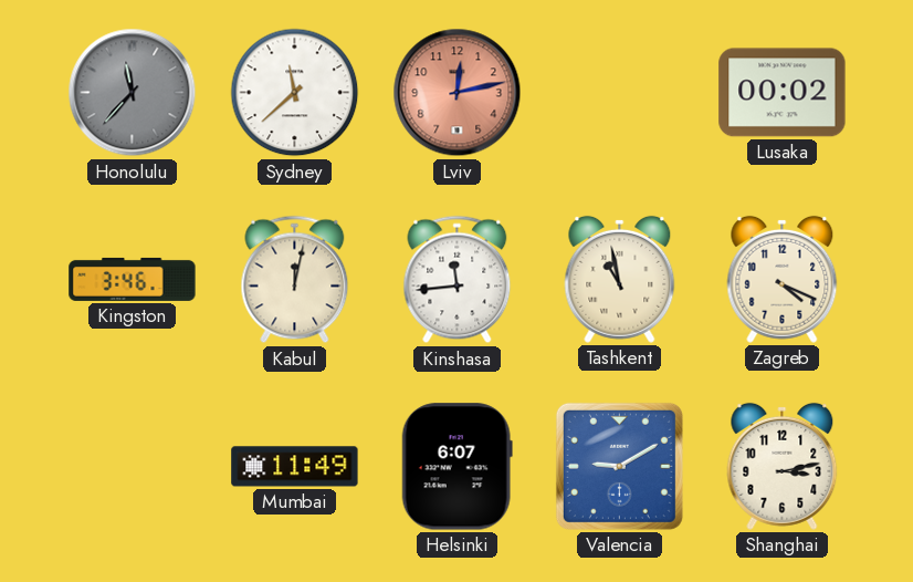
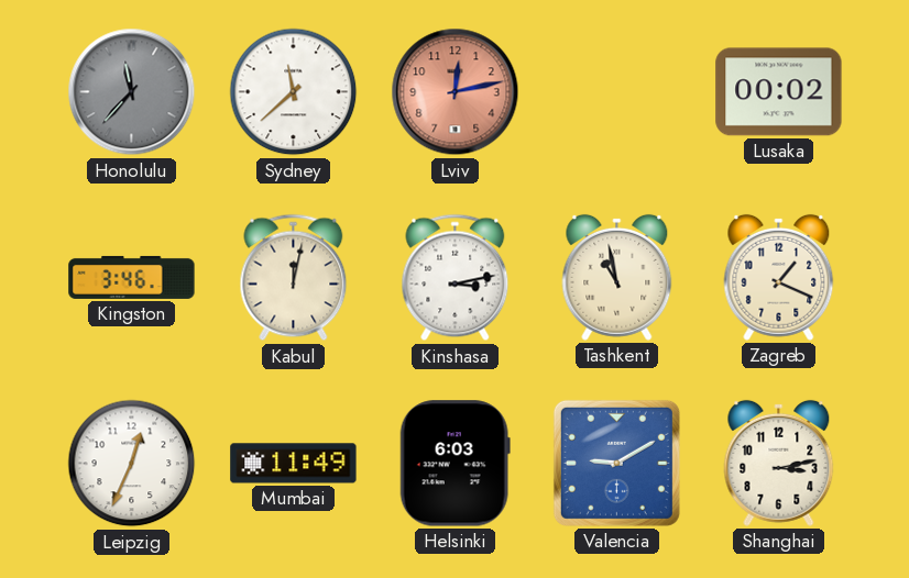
Kinshasa: 11:44 -> 3:13 (456, 278)
Zagreb: 4:19 -> 1:19 (779, 277)
Leipzig: none -> 12:34 (132, 464)
Helsinki: 6:07 -> 6:03 (454, 464)
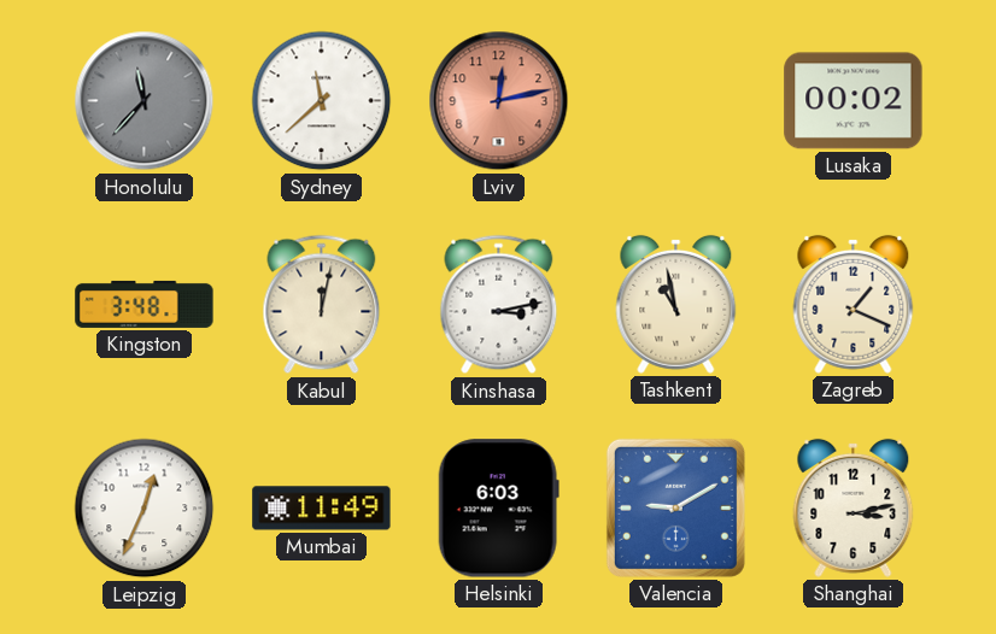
Kingston: 3:46 -> 3:48 (145, 304)
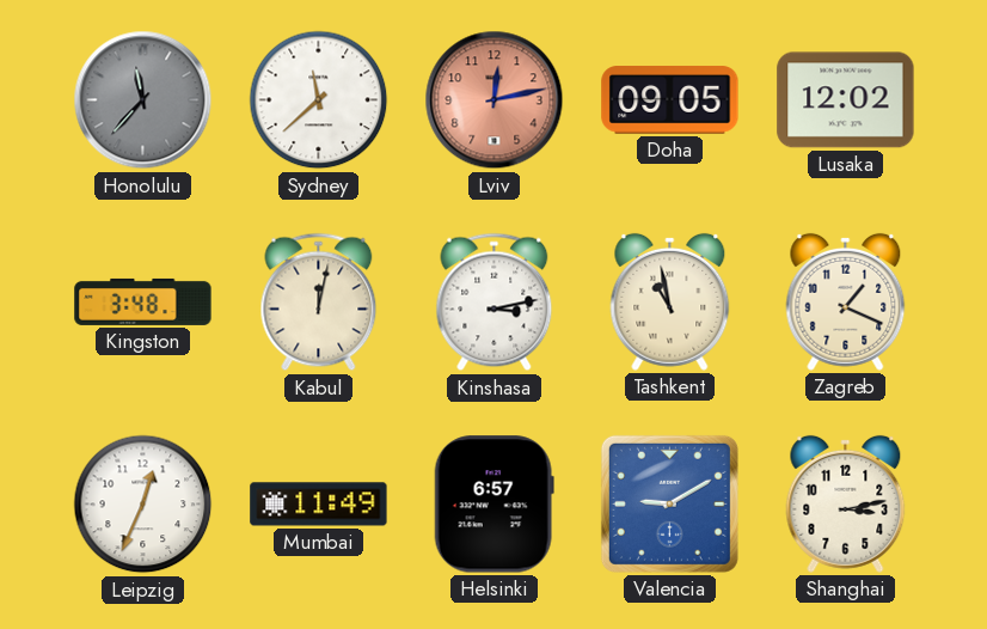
Doha: none -> 09:05 (670, 100)
Lusaka: 00:02 -> 12:02 (846, 100)
Helsinki: 6:03 -> 6:57 (493, 505)
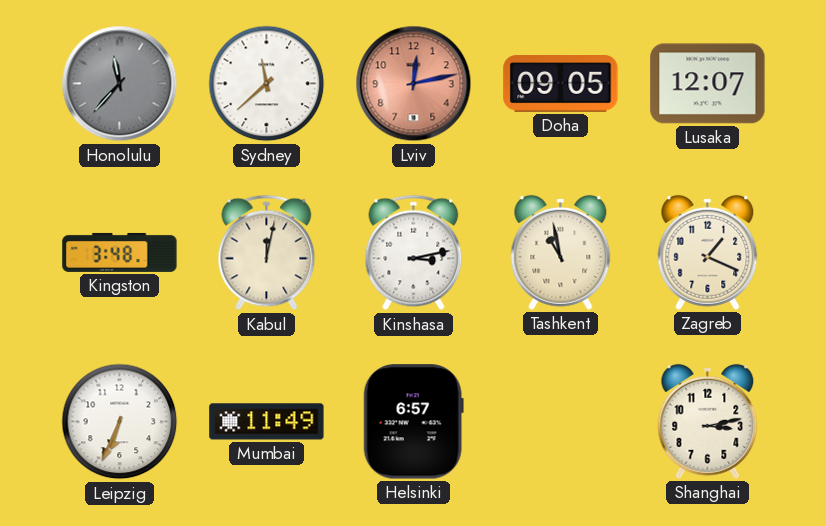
Lusaka: 12:02 -> 12:07 (708, 84)
Leipzig: 12:34 -> 6:34 (120, 422)
Valencia: 9:10 -> none (669, 503)
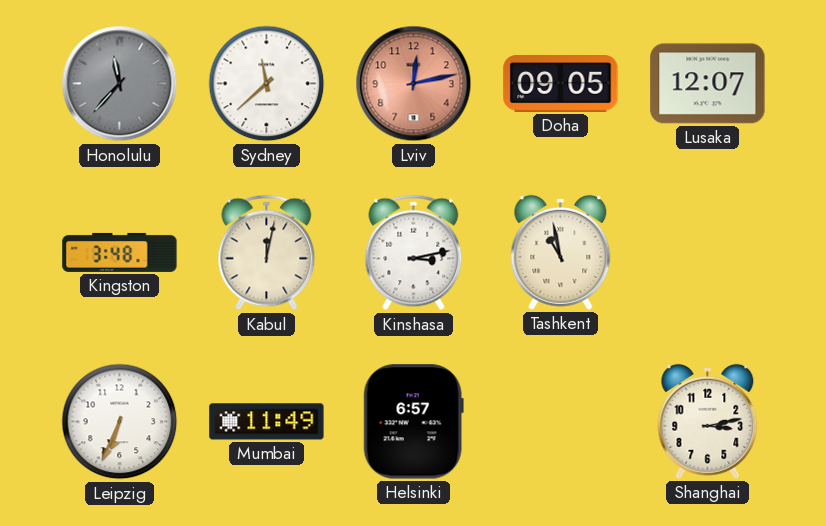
Zagreb: 1:19 -> none (708, 252)
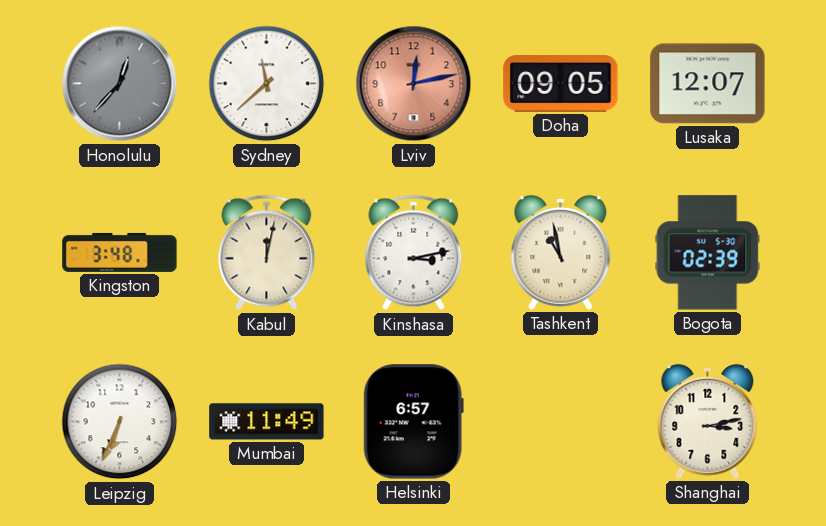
Honolulu: 11:37 -> 12:37 (120, 84)
Bogota: none -> 02:39 (708, 253)
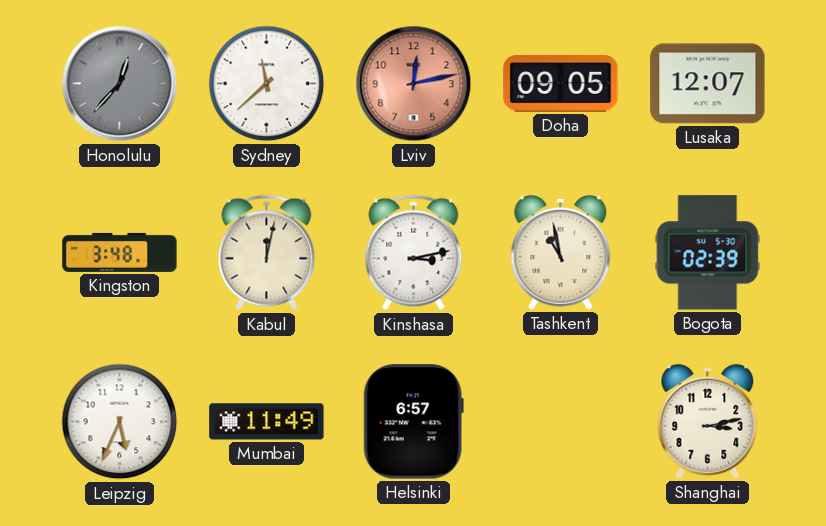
Leipzig: 6:34 -> 5:34 (120, 422)
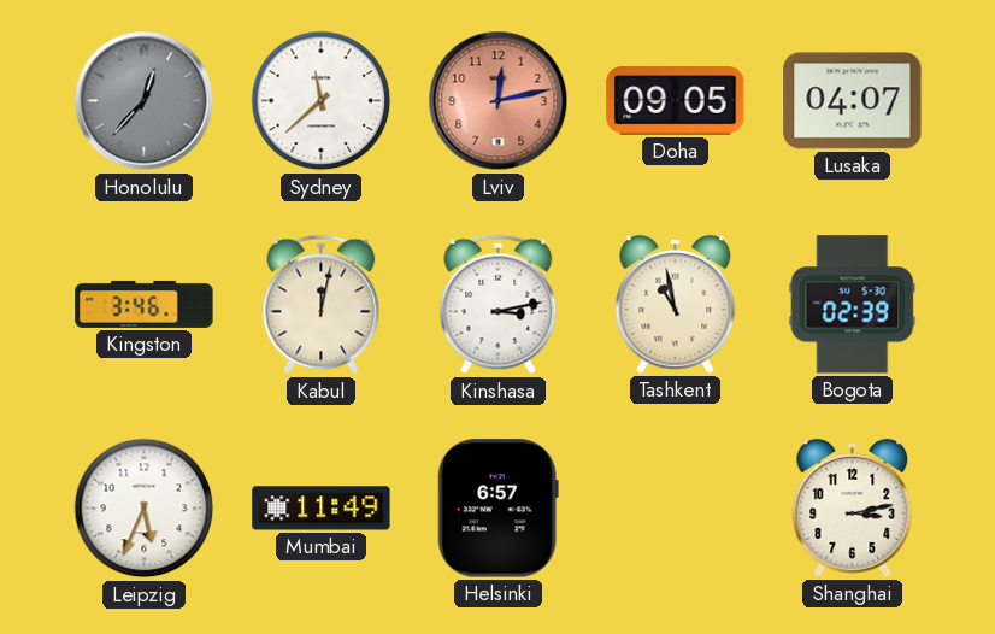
Lusaka: 12:07 -> 04:07 (853, 101)
Kingston: 3:48 -> 3:46 (145, 304)
